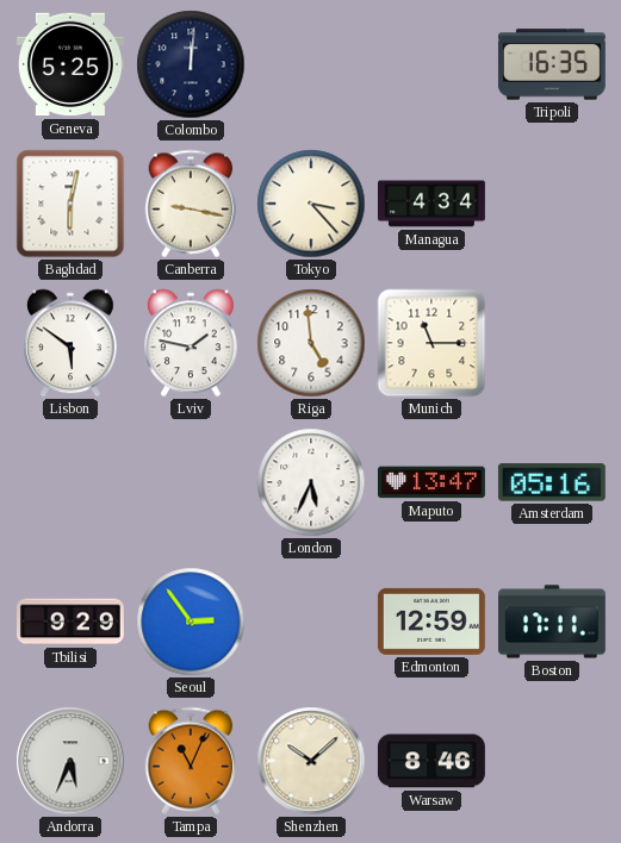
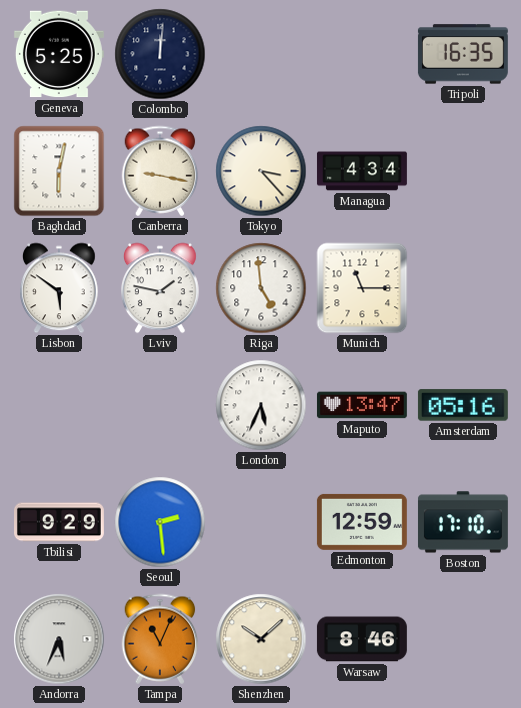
Seoul: 2:54 -> 2:29 (160, 522)
Boston: 17:11 -> 17:10 (463, 522)
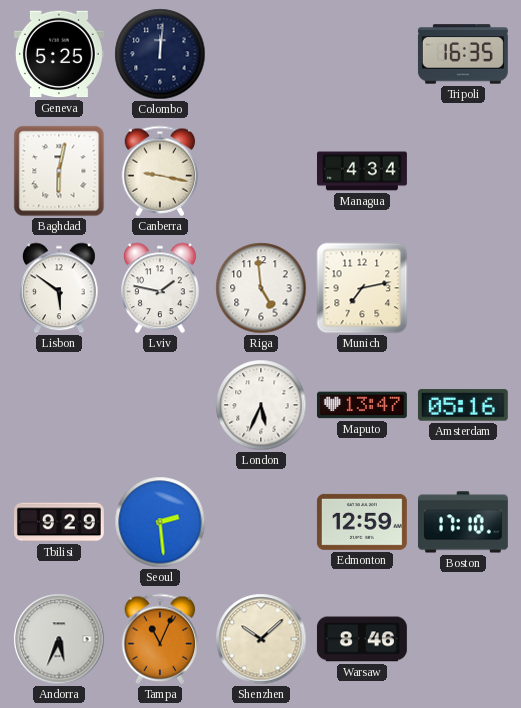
Tokyo: 3:23 -> none (261, 171)
Munich: 11:15 -> 7:13 (362, 288)
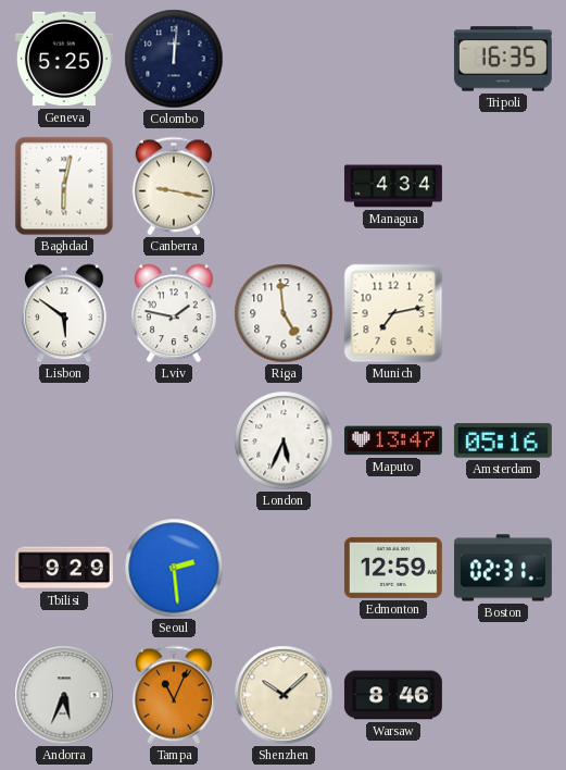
Boston: 17:10 -> 02:31 (503, 568)
